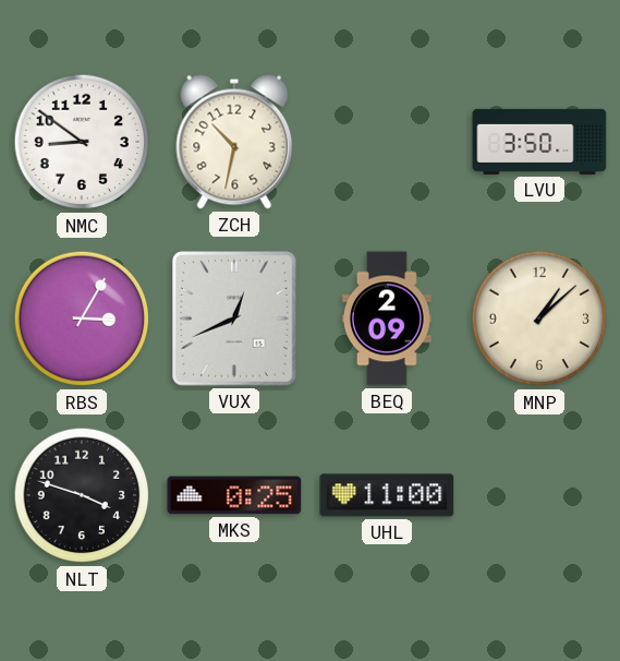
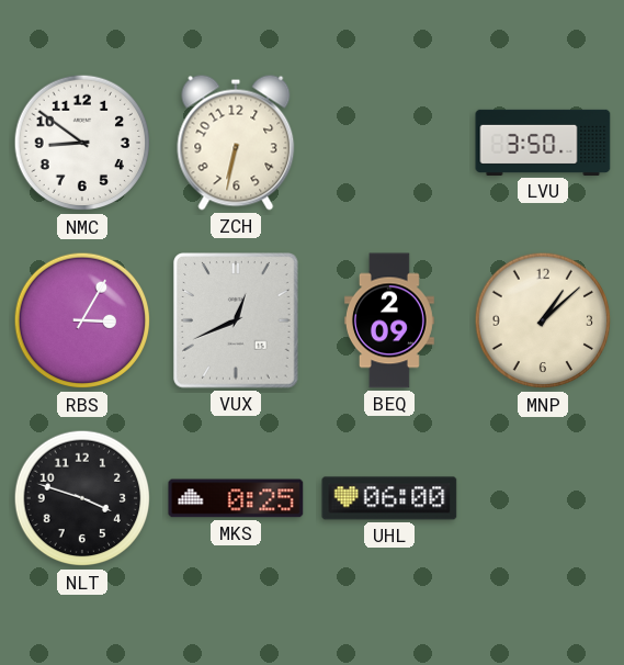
ZCH: 10:32 -> 6:32 (236, 143)
UHL: 11:00 -> 06:00 (389, 498)
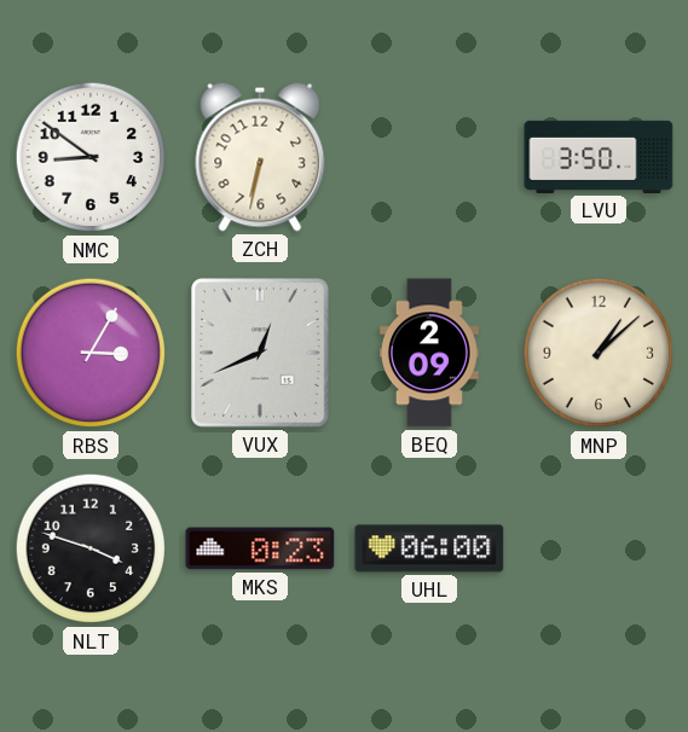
MKS: 0:25 -> 0:23 (260, 548)
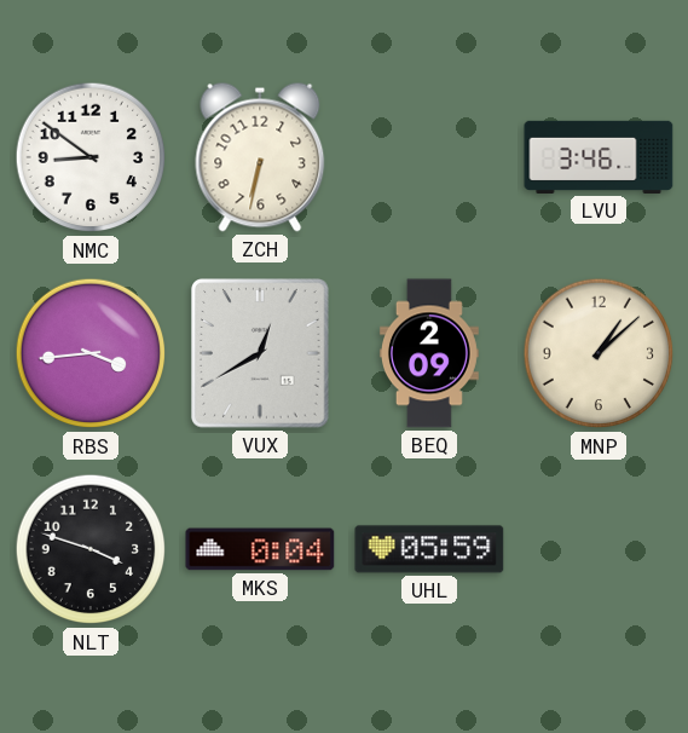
LVU: 3:50 -> 3:46 (599, 157)
RBS: 3:05 -> 3:44 (91, 353)
VUX: 12:41 -> 12:40 (260, 353)
MKS: 0:23 -> 0:04 (260, 549)
UHL: 06:00 -> 05:59 (429, 549)
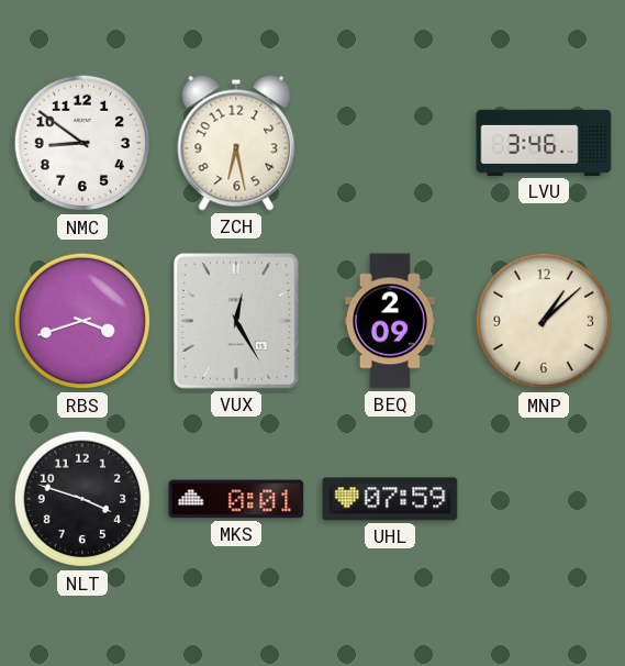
ZCH: 6:32 -> 6:28 (236, 143)
RBS: 3:44 -> 3:42 (82, 321)
VUX: 12:40 -> 12:25 (236, 321)
MKS: 0:04 -> 0:01 (236, 499)
UHL: 05:59 -> 07:59 (390, 499)
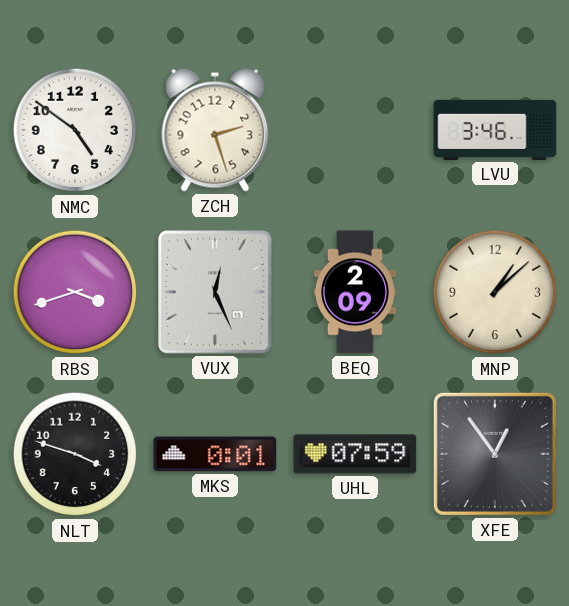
NMC: 8:51 -> 4:51 (75, 130)
ZCH: 6:28 -> 2:27 (215, 130)
VUX: 12:25 -> 12:26 (215, 292)
XFE: none -> 12:54 (495, 454)
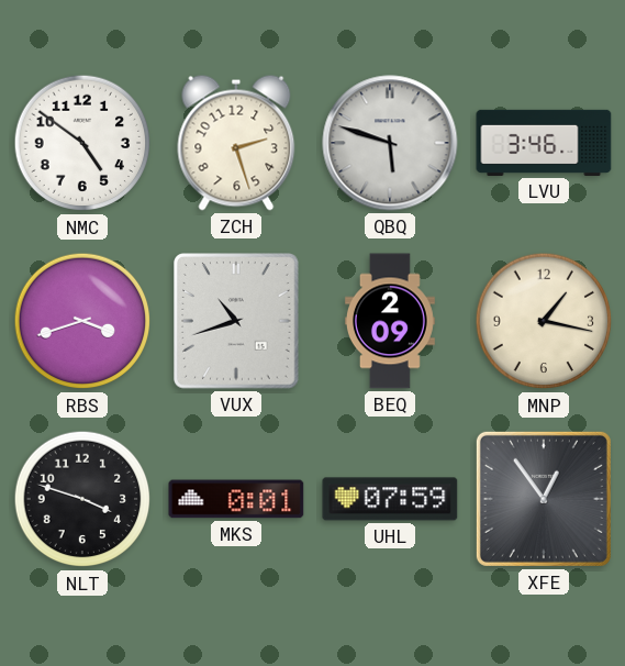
QBQ: none -> 5:48 (390, 143)
VUX: 12:26 -> 10:42 (236, 321)
MNP: 1:08 -> 1:17 (544, 321)
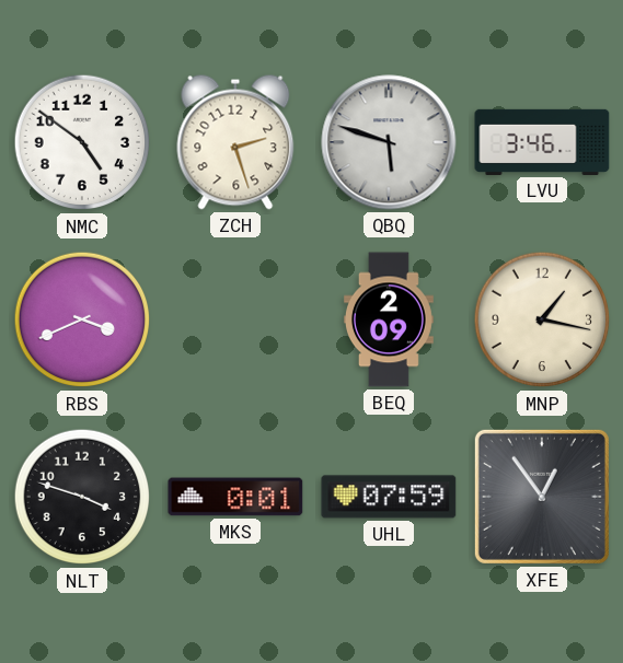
RBS: 3:42 -> 3:41 (82, 319)
VUX: 10:42 -> none (236, 321)
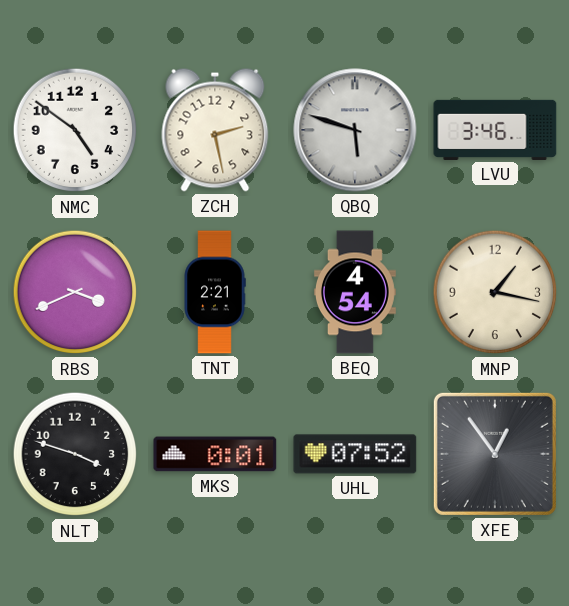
ZCH: 2:27 -> 2:28 (215, 130)
TNT: none -> 2:21 (215, 292)
BEQ: 2:09 -> 4:54 (355, 292)
UHL: 07:59 -> 07:52 (355, 454)
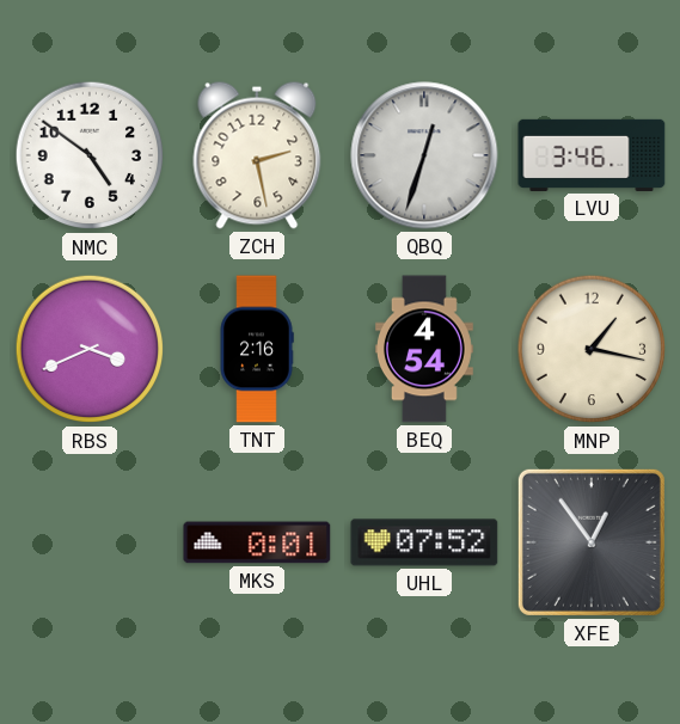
QBQ: 5:48 -> 12:33 (424, 155)
TNT: 2:21 -> 2:16 (257, 349)
NLT: 3:48 -> none (75, 454)
